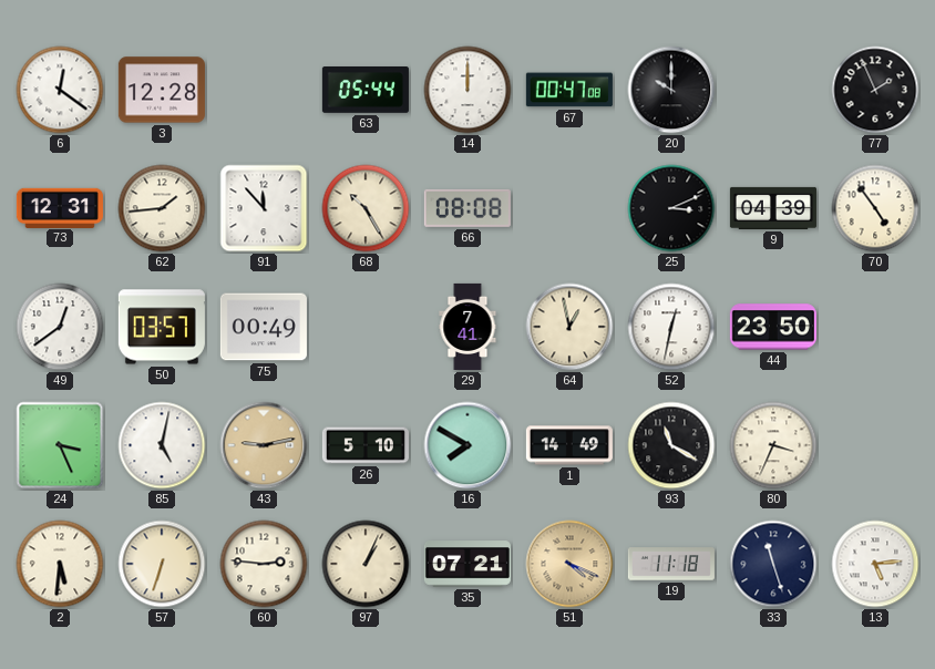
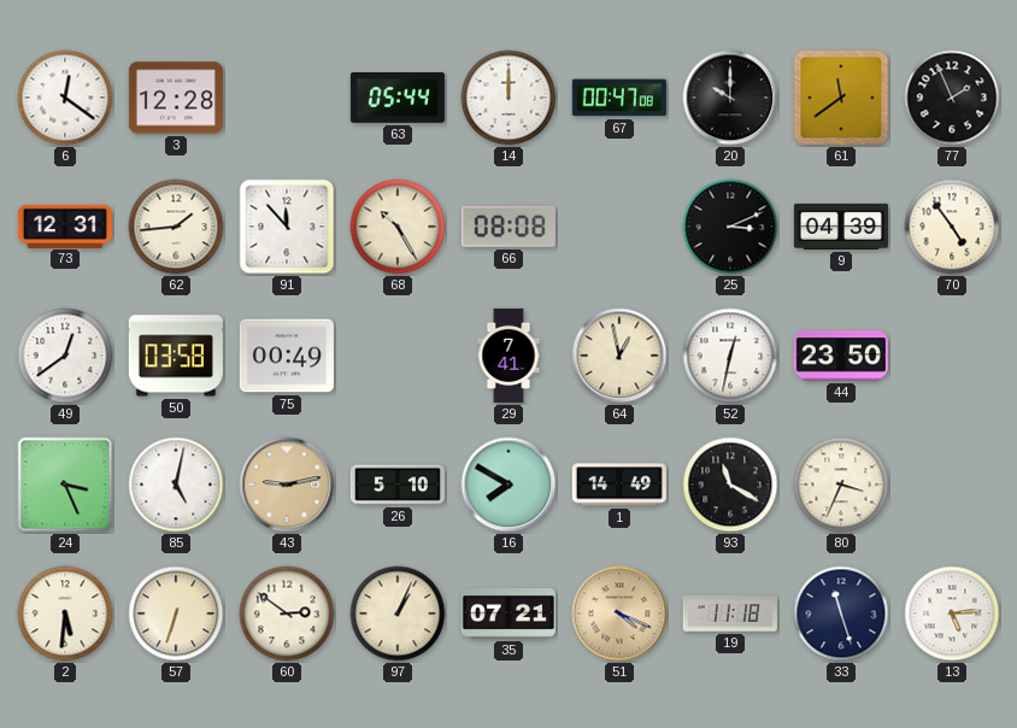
61: none -> 11:39 (841, 98)
50: 03:57 -> 03:58 (176, 356)
60: 2:46 -> 2:51 (287, 613)
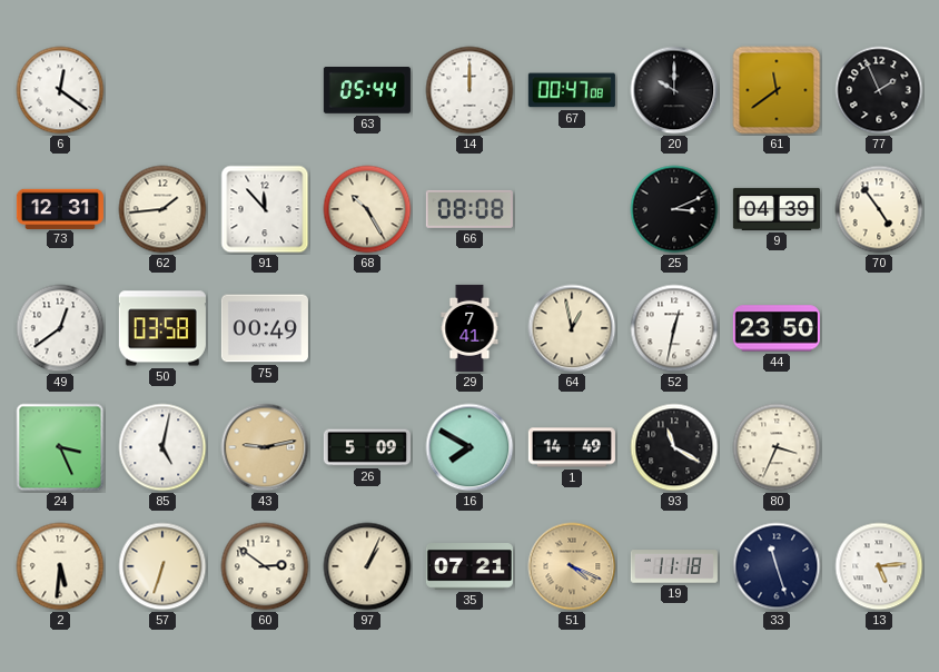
3: 12:28 -> none (176, 98)
26: 5:10 -> 5:09 (367, 447)
